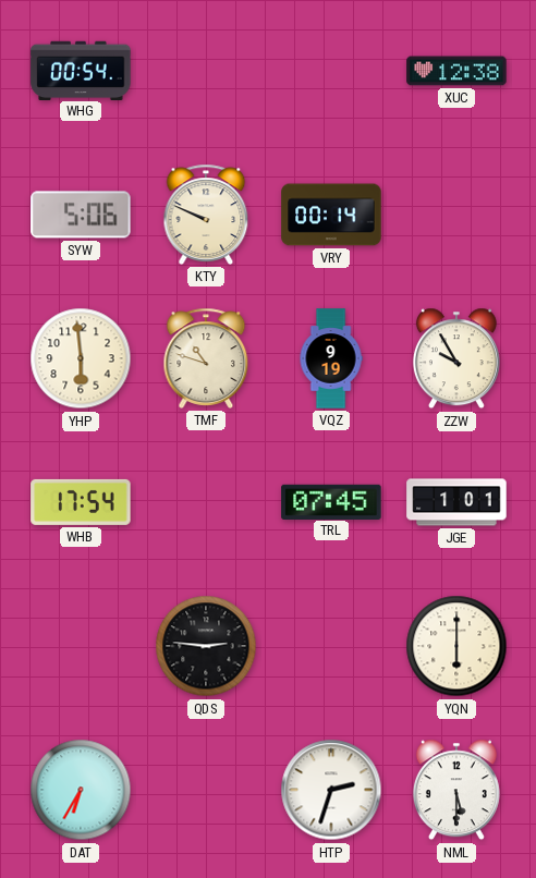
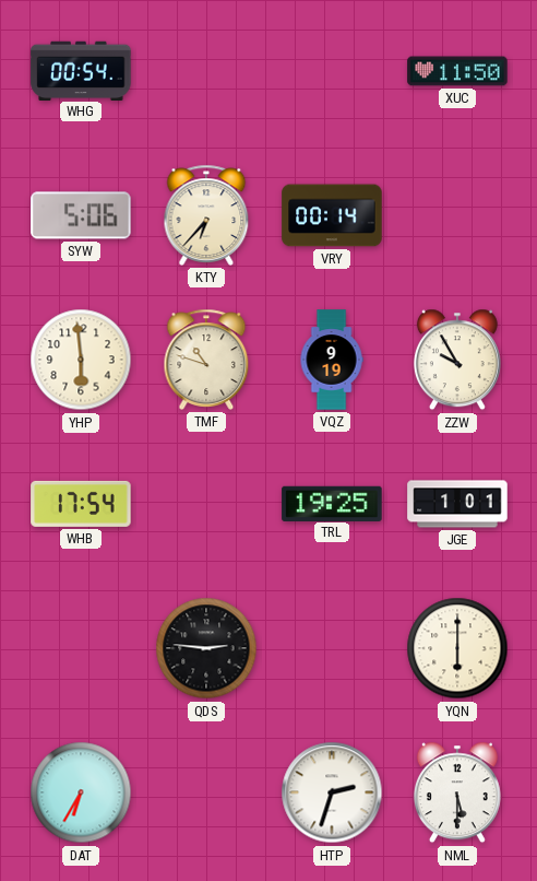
XUC: 12:38 -> 11:50 (457, 71)
KTY: 9:49 -> 6:37 (206, 215)
TRL: 07:45 -> 19:25 (332, 503)
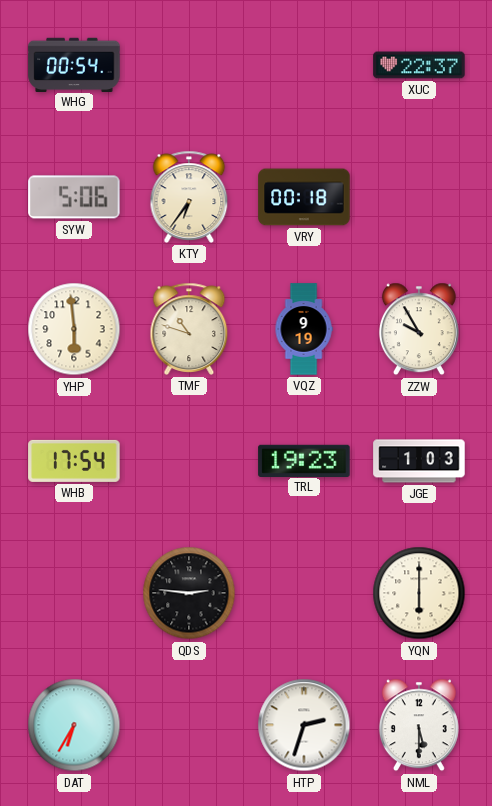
XUC: 11:50 -> 22:37 (419, 65)
KTY: 6:37 -> 6:36 (189, 197)
VRY: 00:14 -> 00:18 (304, 197)
TRL: 19:25 -> 19:23 (304, 460)
JGE: 1:01 -> 1:03 (419, 461)
